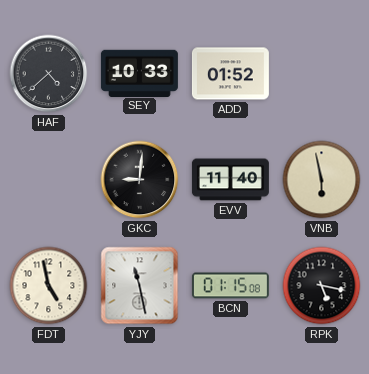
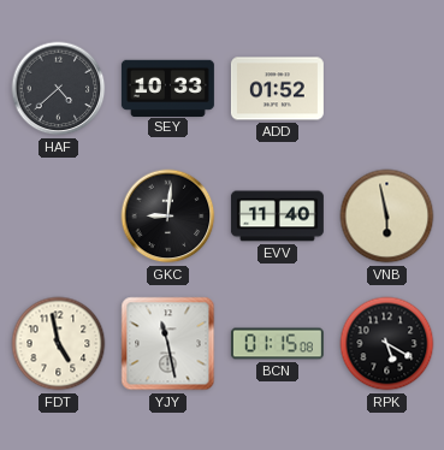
RPK: 5:17 -> 5:20 (387, 344)
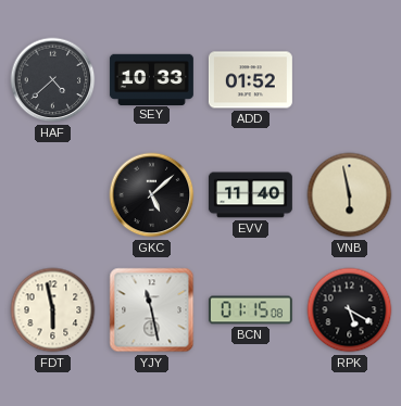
GKC: 9:01 -> 5:08 (152, 195)
FDT: 4:58 -> 5:58 (53, 310)
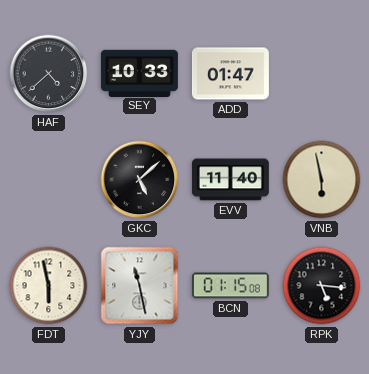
ADD: 01:52 -> 01:47 (230, 74)
RPK: 5:20 -> 5:16 (322, 286)
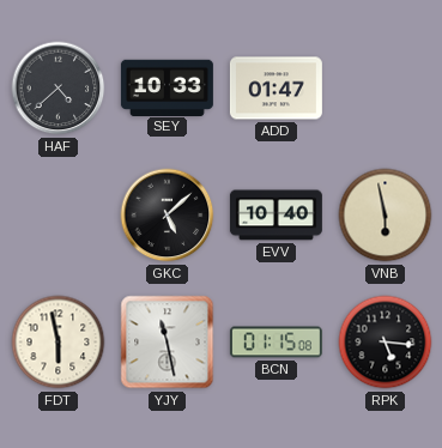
EVV: 11:40 -> 10:40 (276, 216)
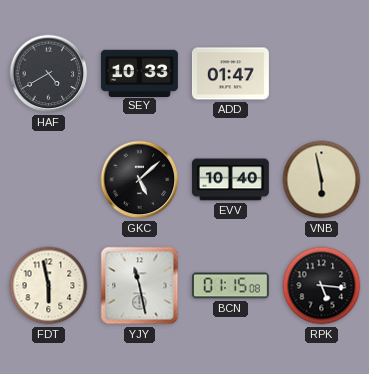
HAF: 4:38 -> 4:40 (49, 74)
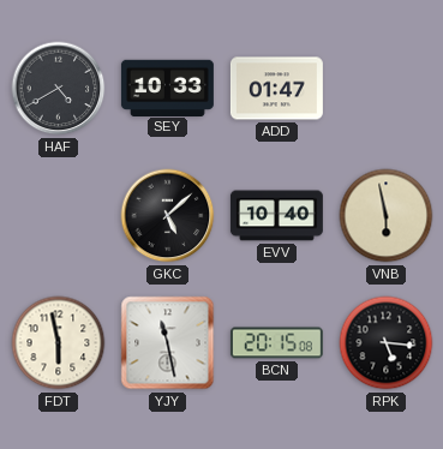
BCN: 01:15 -> 20:15 (276, 343)
